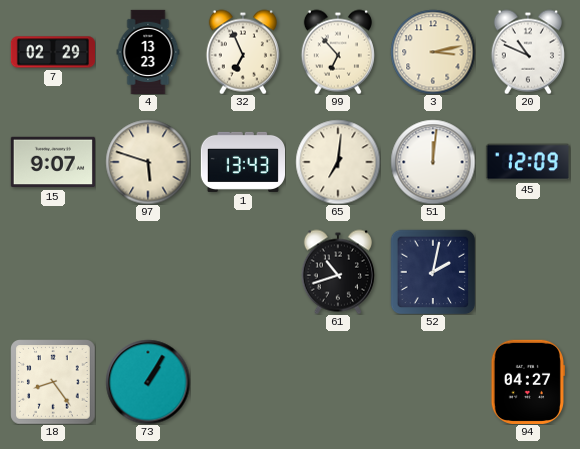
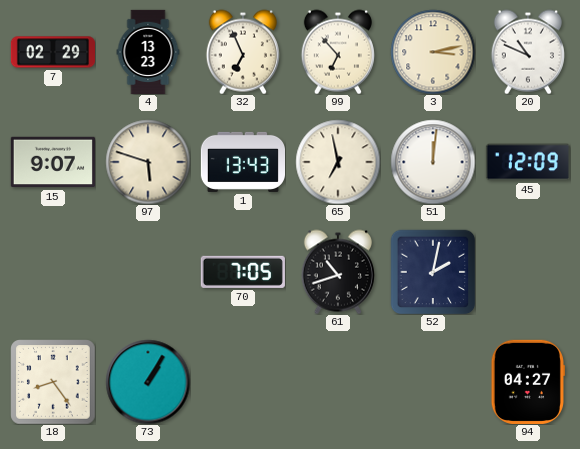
65: 7:01 -> 6:58 (338, 162)
70: none -> 7:05 (243, 272)
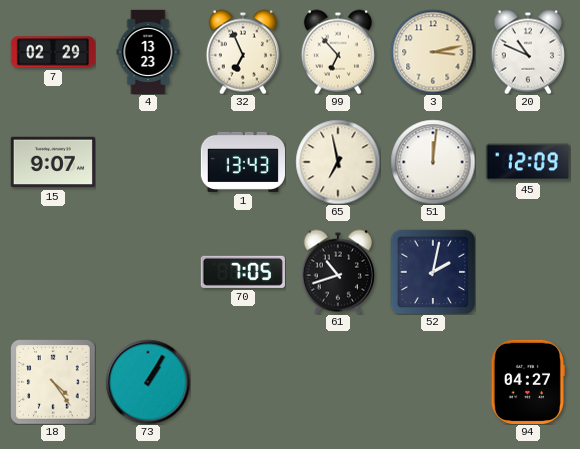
97: 5:48 -> none (148, 162)
18: 8:24 -> 4:24 (53, 382)
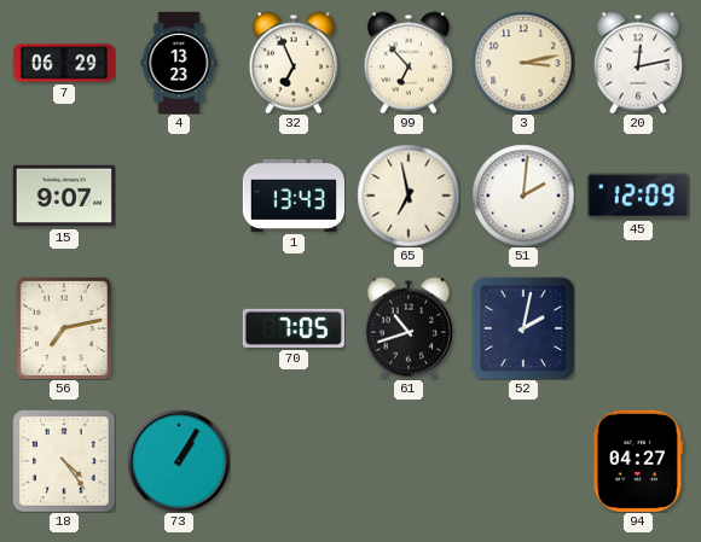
7: 02:29 -> 06:29 (63, 63)
20: 10:49 -> 12:13 (638, 63)
51: 12:01 -> 2:01 (523, 196)
56: none -> 7:13 (64, 328)
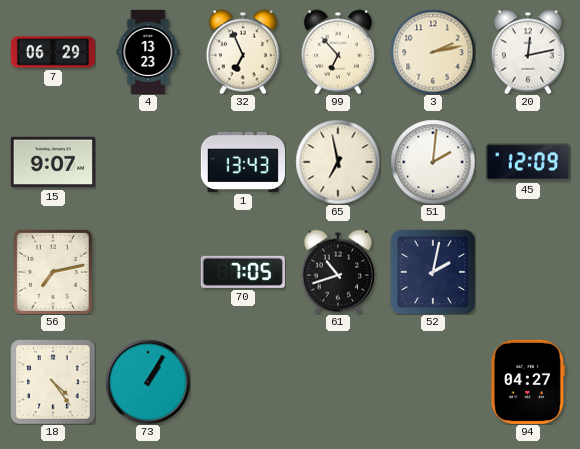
3: 3:13 -> 2:13 (433, 52)
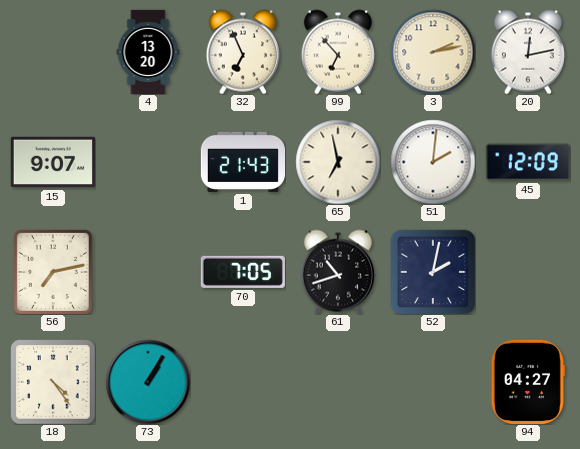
7: 06:29 -> none (52, 52)
4: 13:23 -> 13:20 (148, 51)
1: 13:43 -> 21:43 (242, 162)
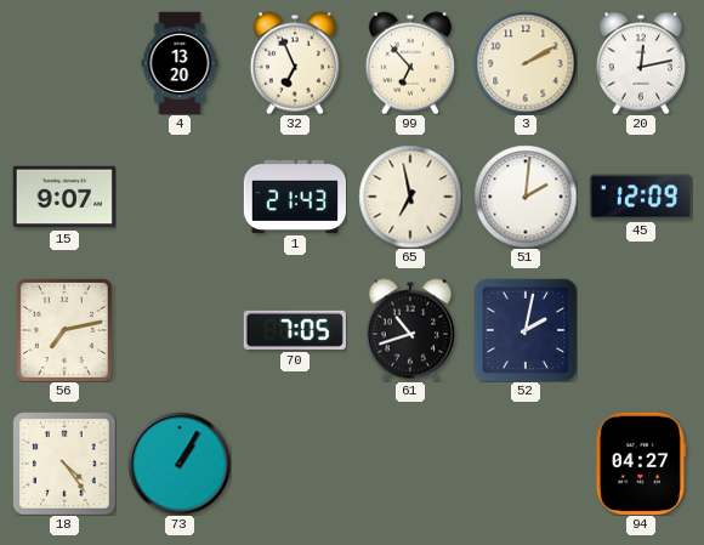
3: 2:13 -> 2:10 (526, 63)
